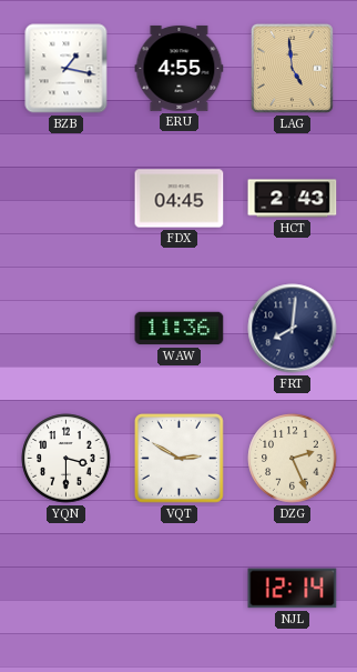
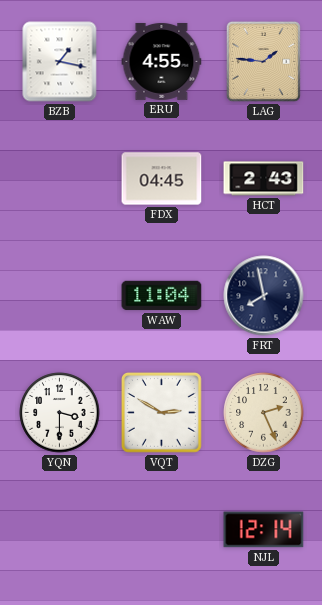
LAG: 4:59 -> 1:46 (263, 61)
WAW: 11:36 -> 11:04 (162, 296)
FRT: 8:01 -> 7:58 (264, 296)
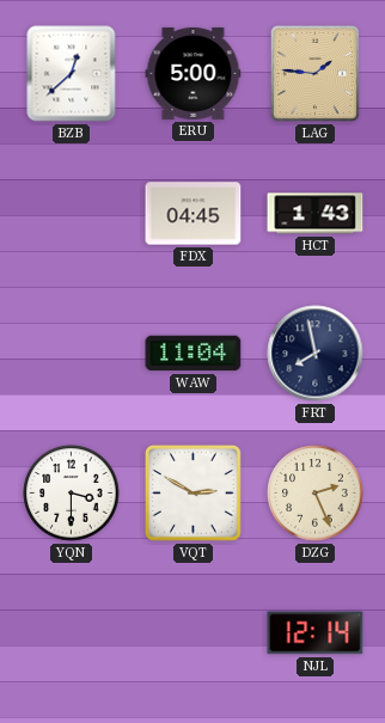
BZB: 1:17 -> 12:38 (72, 74)
ERU: 4:55 -> 5:00 (194, 73)
HCT: 2:43 -> 1:43 (316, 214)
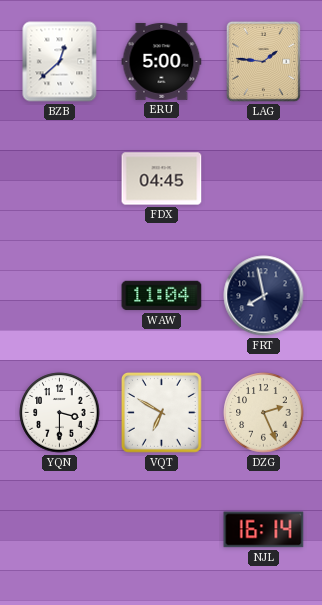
HCT: 1:43 -> none (316, 214)
VQT: 2:50 -> 6:50 (161, 412)
NJL: 12:14 -> 16:14 (264, 530)
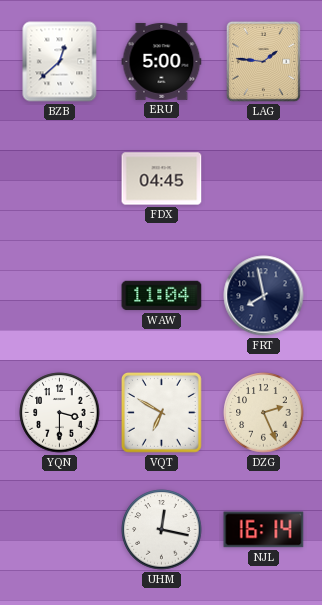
UHM: none -> 12:17 (162, 530)
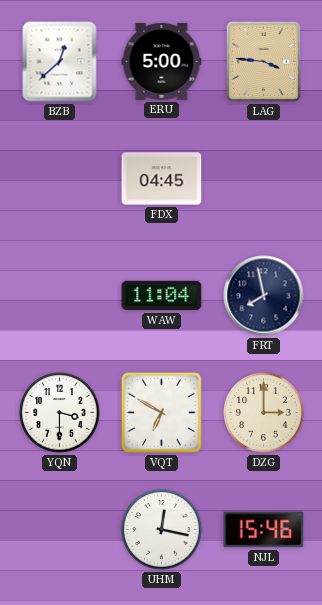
LAG: 1:46 -> 3:46 (263, 61)
DZG: 2:26 -> 3:00 (264, 413)
NJL: 16:14 -> 15:46 (264, 530)
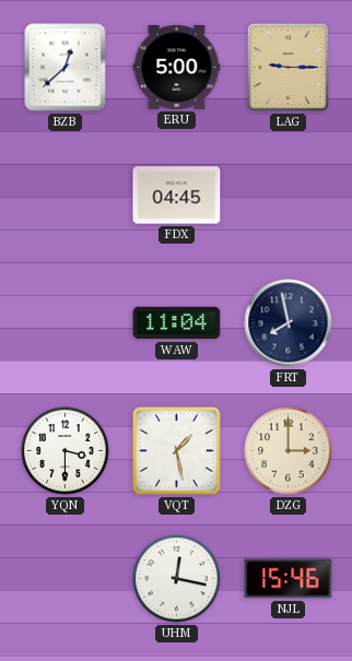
LAG: 3:46 -> 9:15 (288, 67)
VQT: 6:50 -> 1:28 (176, 450)
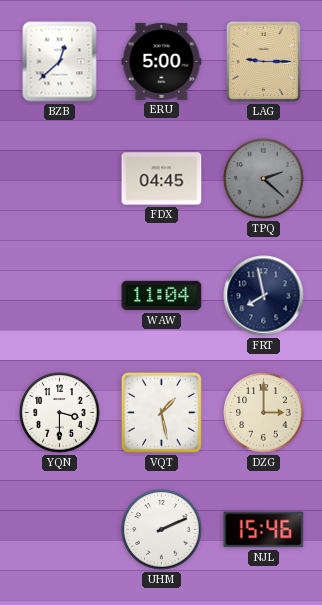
TPQ: none -> 2:22 (264, 179)
UHM: 12:17 -> 2:11 (162, 530)
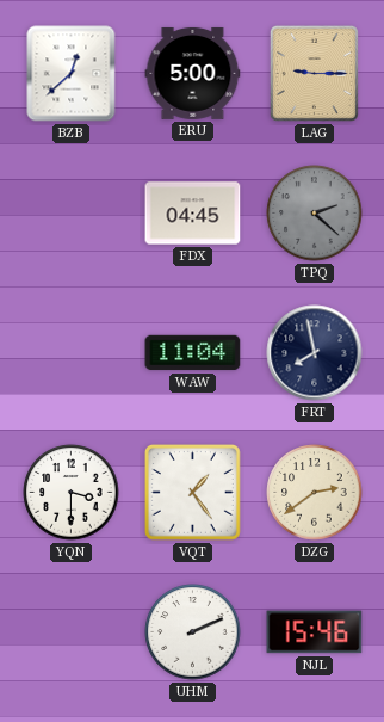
VQT: 1:28 -> 1:24 (192, 492)
DZG: 3:00 -> 2:39 (315, 493)
